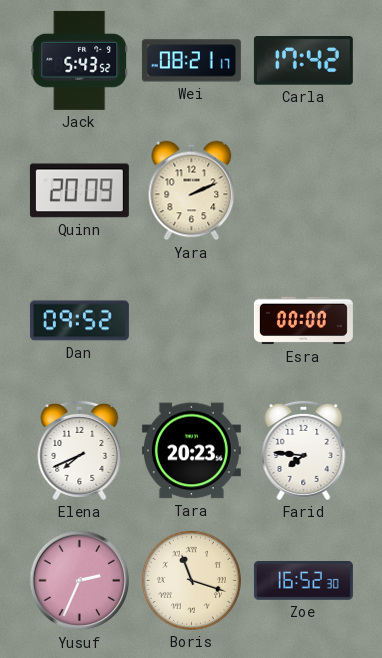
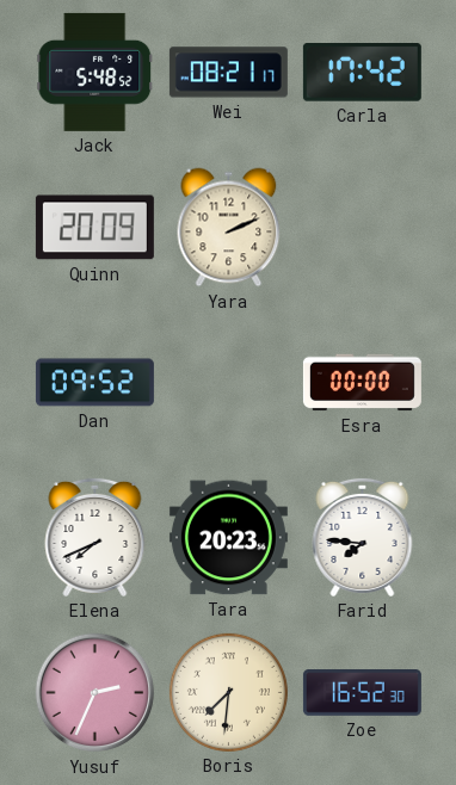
Jack: 5:43 -> 5:48 (95, 72)
Boris: 11:18 -> 7:31 (228, 692)
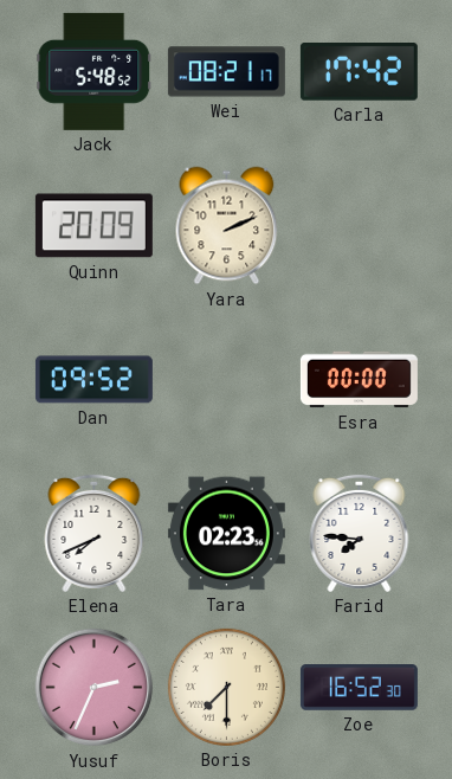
Tara: 20:23 -> 02:23 (226, 534)
Boris: 7:31 -> 7:30 (226, 687)
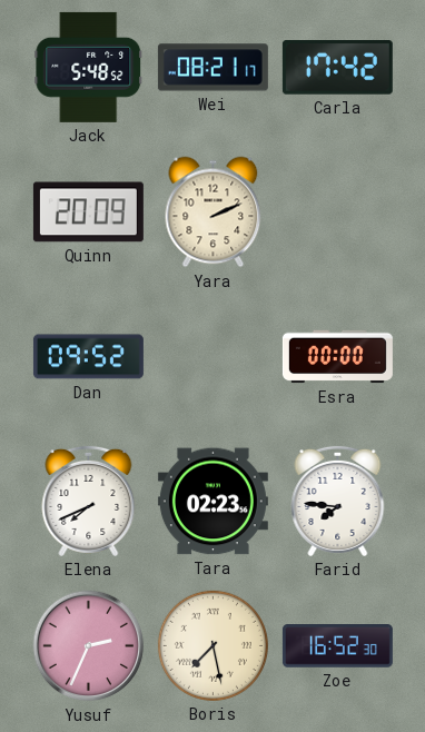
Boris: 7:30 -> 7:28 (212, 645)
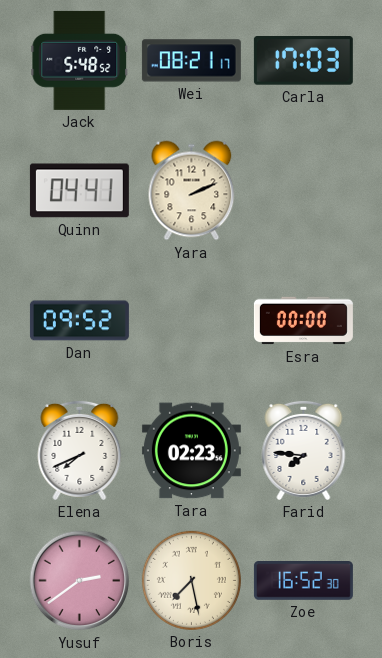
Carla: 17:42 -> 17:03 (303, 61)
Quinn: 20:09 -> 04:41 (79, 191)
Yusuf: 2:34 -> 2:39 (80, 581)
